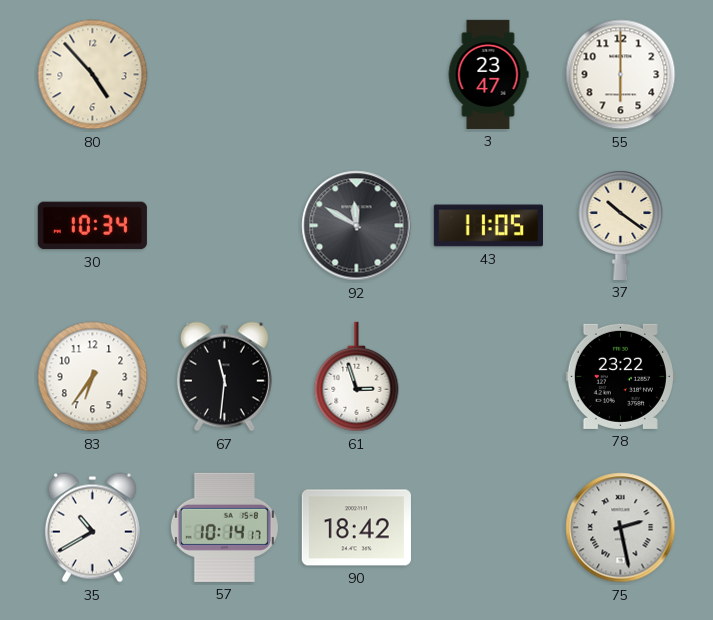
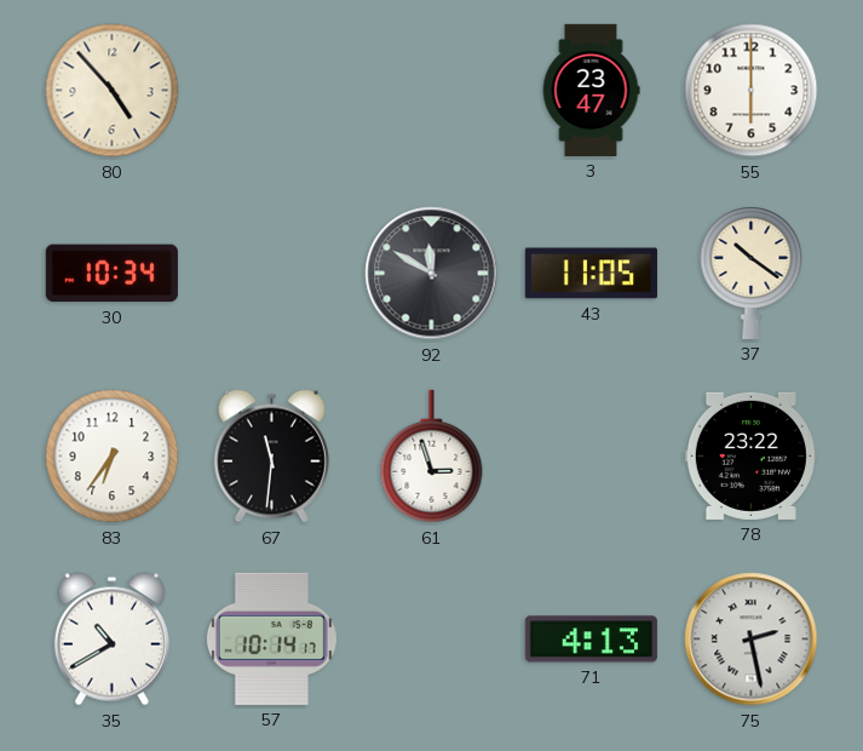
90: 18:42 -> none (356, 528)
71: none -> 4:13 (591, 640)
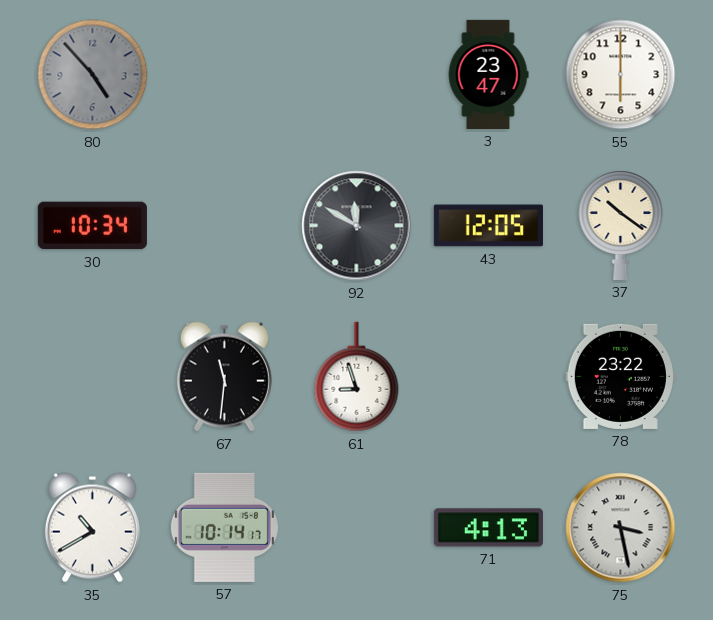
80 dial: cream -> grey (93, 75)
43: 11:05 -> 12:05 (488, 226)
83: 6:36 -> none (113, 457)
61: 2:57 -> 8:57 (357, 377)
75: 2:28 -> 3:28 (621, 528)
